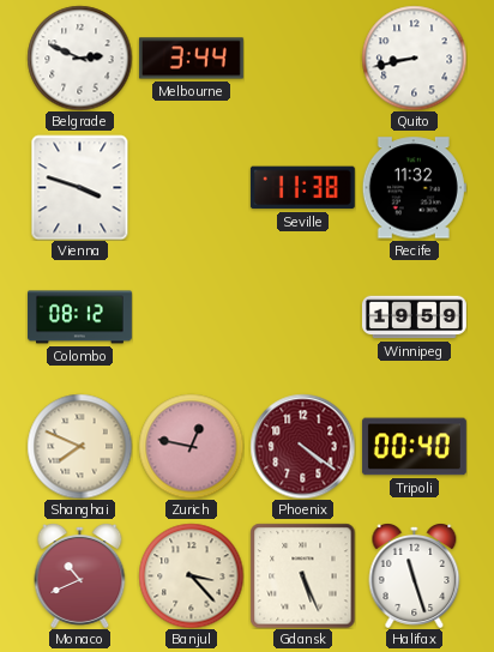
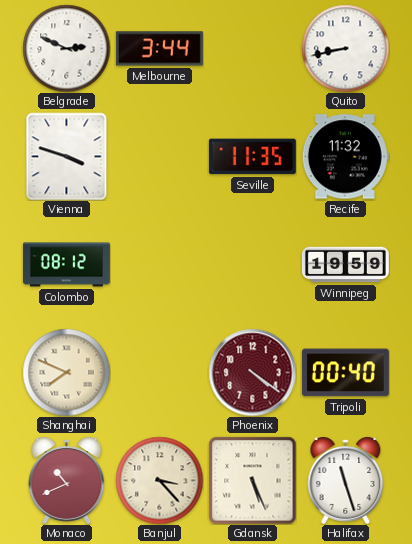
Seville: 11:38 -> 11:35 (252, 157)
Zurich: 12:47 -> none (191, 446)
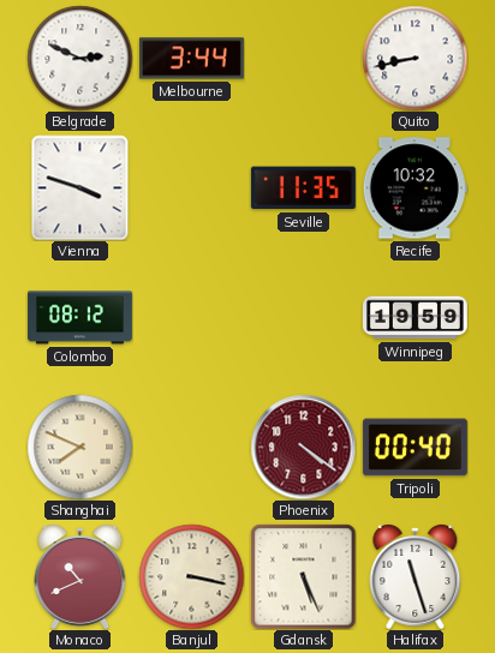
Recife: 11:32 -> 10:32 (415, 188)
Banjul: 3:23 -> 3:17 (191, 576)
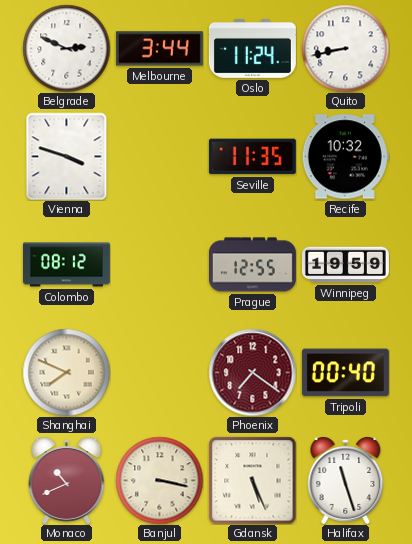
Oslo: none -> 11:24 (252, 48)
Prague: none -> 12:55 (252, 265)
Phoenix: 4:21 -> 7:21 (252, 372)
